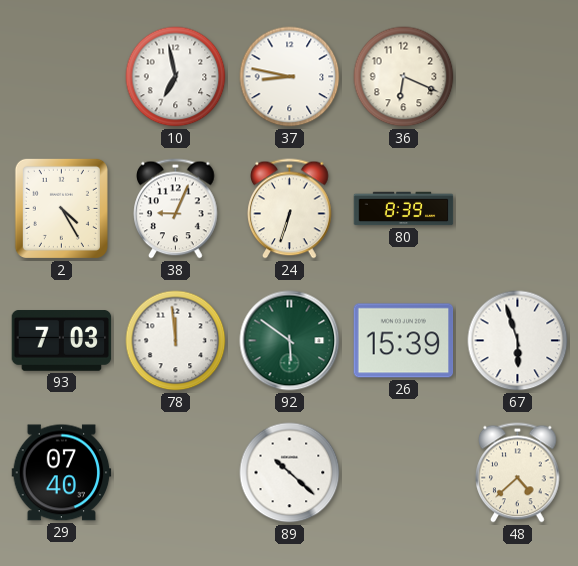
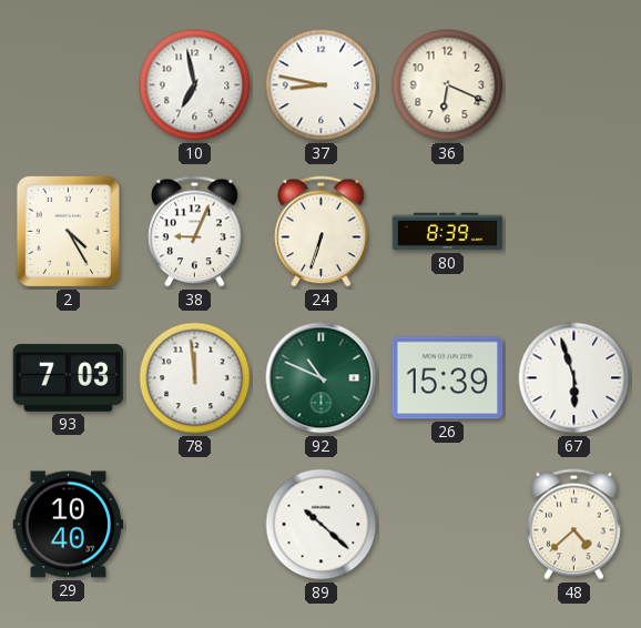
92: 5:51 -> 10:49 (322, 378)
29: 07:40 -> 10:40 (69, 525)
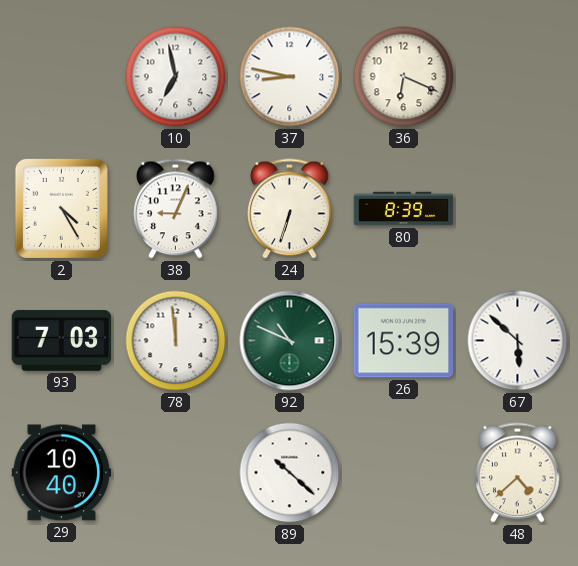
67: 5:57 -> 5:52 (518, 341)
